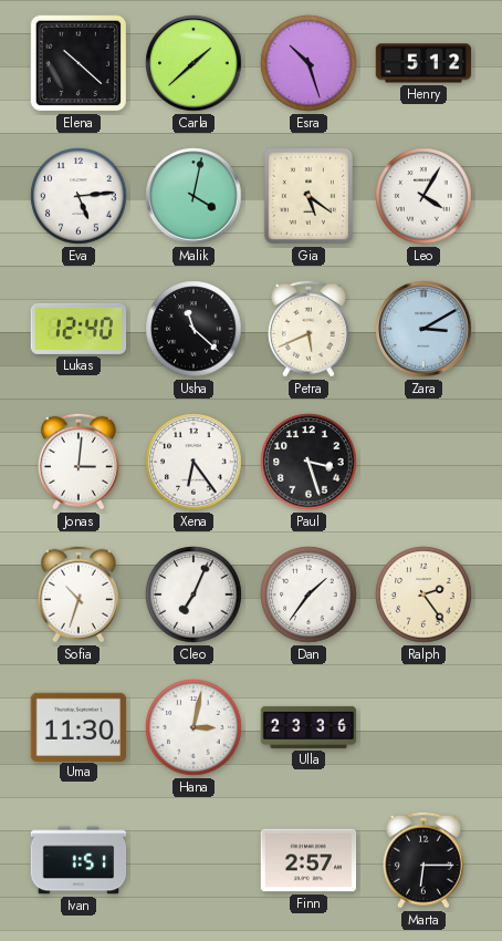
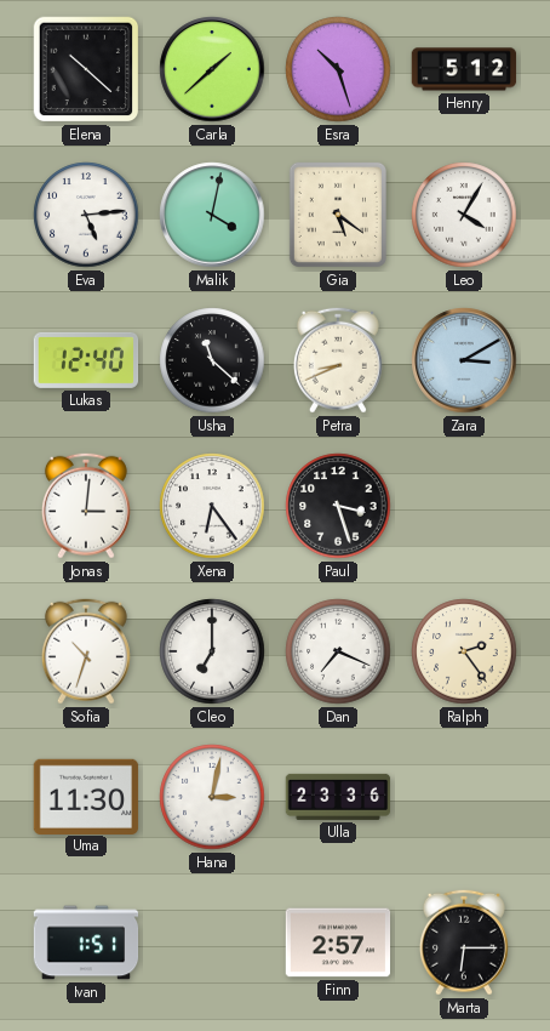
Petra: 5:41 -> 8:41 (338, 360)
Cleo: 7:04 -> 7:00 (212, 651)
Dan: 1:36 -> 7:19 (338, 651)
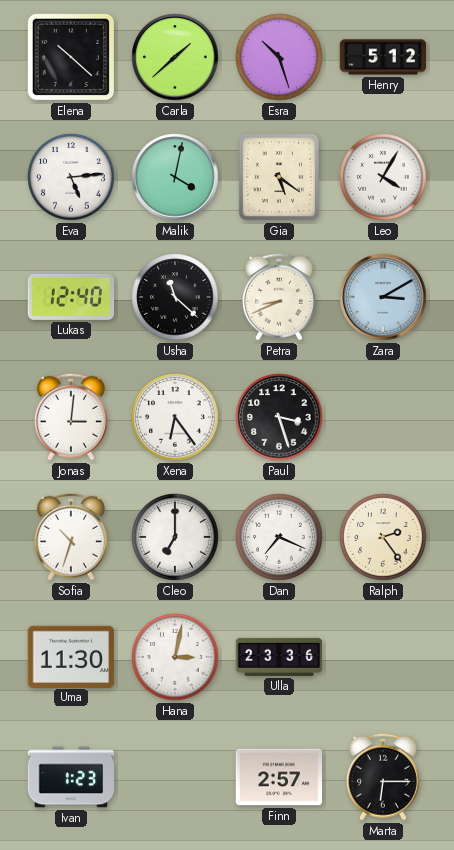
Ivan: 1:51 -> 1:23 (71, 777)
